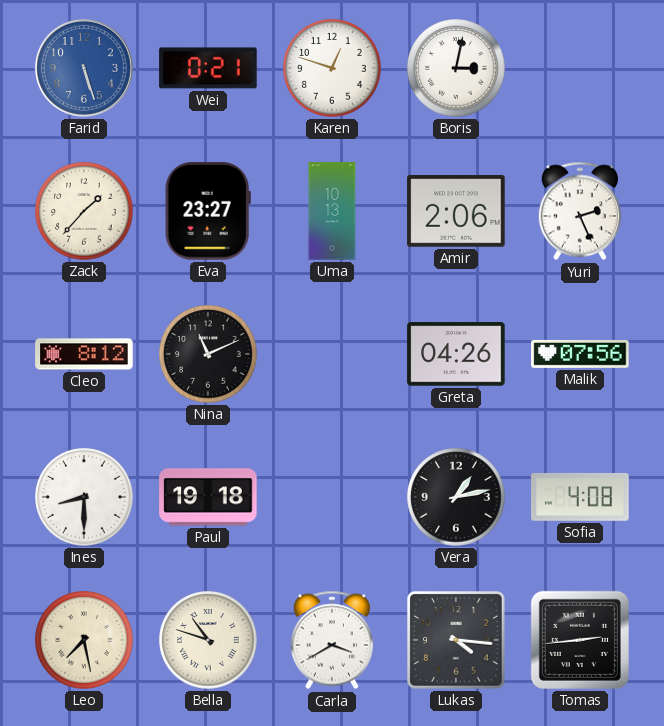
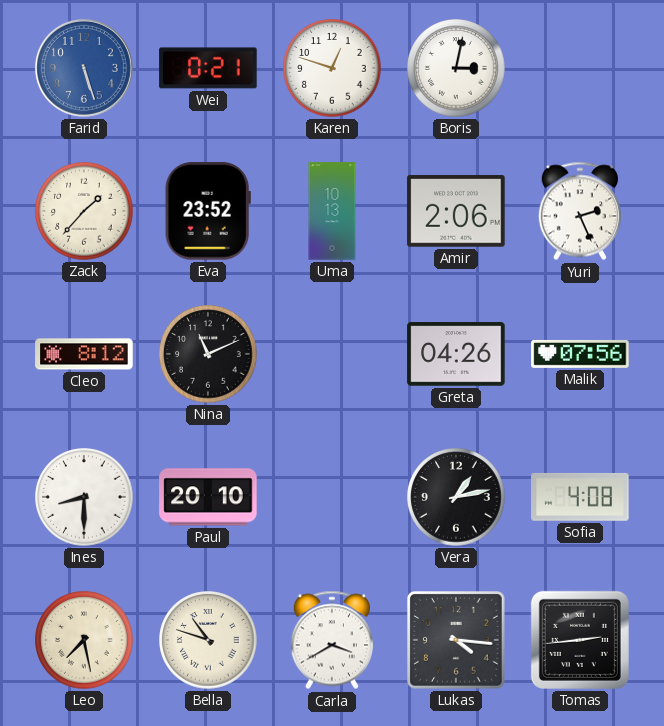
Eva: 23:27 -> 23:52 (208, 211)
Paul: 19:18 -> 20:10 (208, 497)
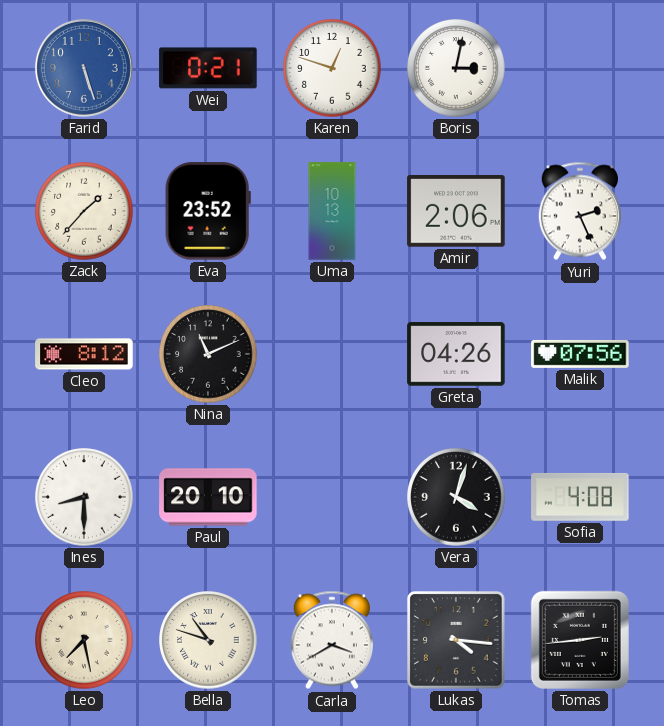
Vera: 1:13 -> 4:03 (456, 497)
